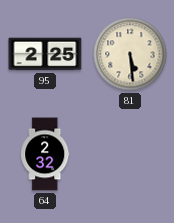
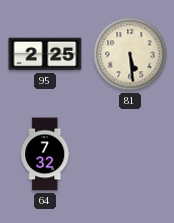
64: 2:32 -> 7:32 (45, 154)
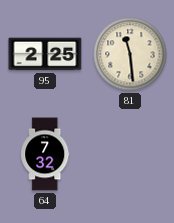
81: 5:29 -> 11:29 (130, 54)
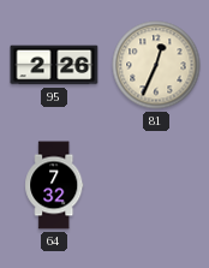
95: 2:25 -> 2:26 (54, 65)
81: 11:29 -> 12:34 (156, 65)
